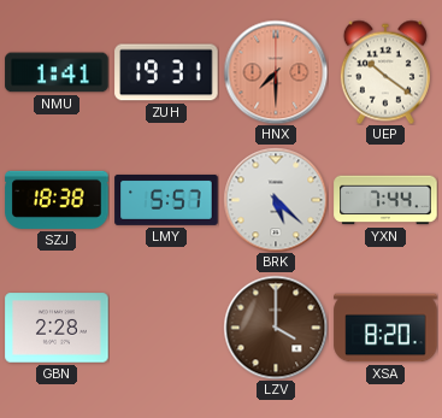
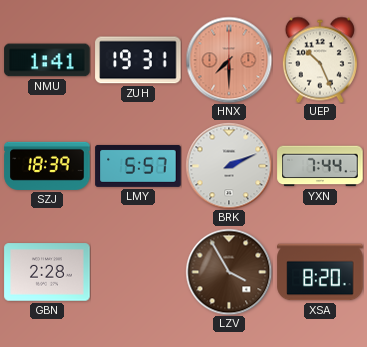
UEP: 10:21 -> 10:26 (320, 60)
SZJ: 18:38 -> 18:39 (47, 166)
BRK: 5:22 -> 2:11 (229, 166)
LZV: 4:00 -> 3:55 (229, 272)
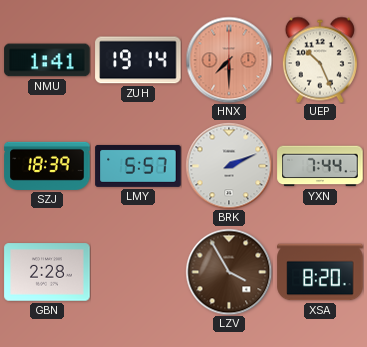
ZUH: 19:31 -> 19:14 (138, 60)
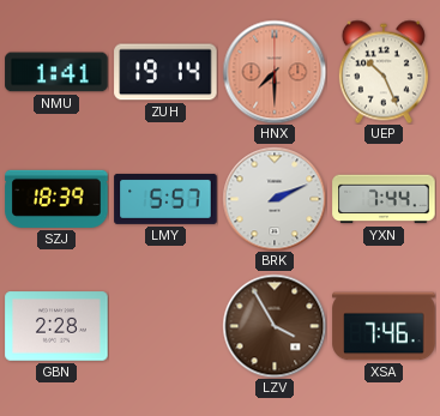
XSA: 8:20 -> 7:46 (384, 326)
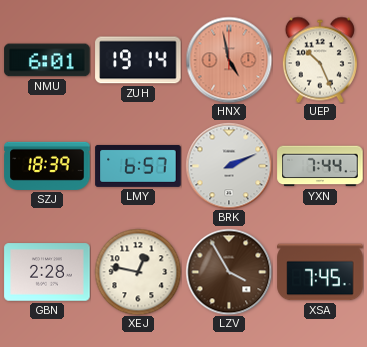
NMU: 1:41 -> 6:01 (47, 60)
HNX: 7:30 -> 4:58 (229, 60)
LMY: 5:57 -> 6:57 (138, 166)
XEJ: none -> 12:47 (138, 272)
XSA: 7:46 -> 7:45 (320, 272)
